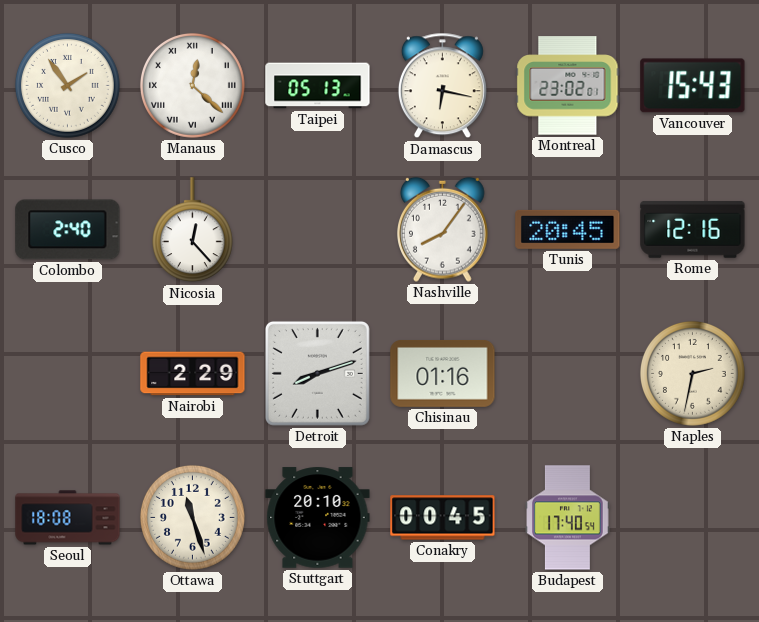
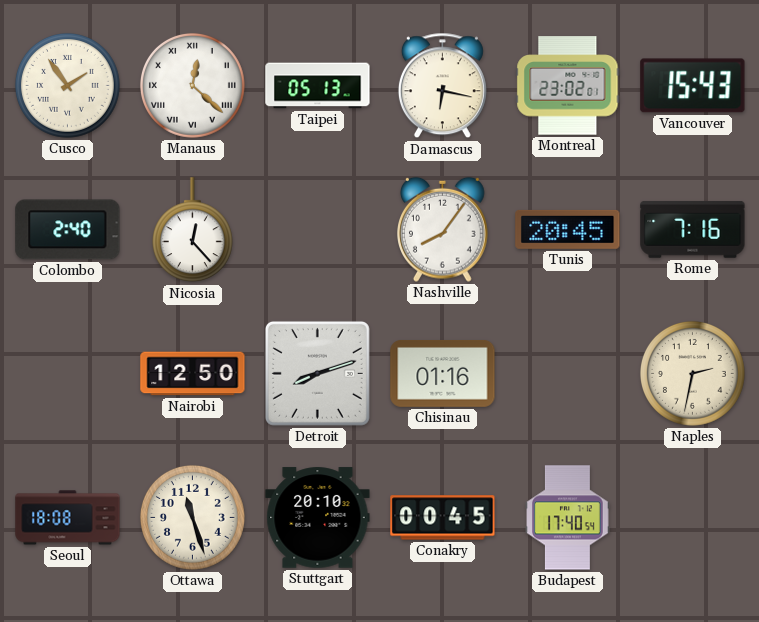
Rome: 12:16 -> 7:16 (693, 229)
Nairobi: 2:29 -> 12:50 (193, 374)
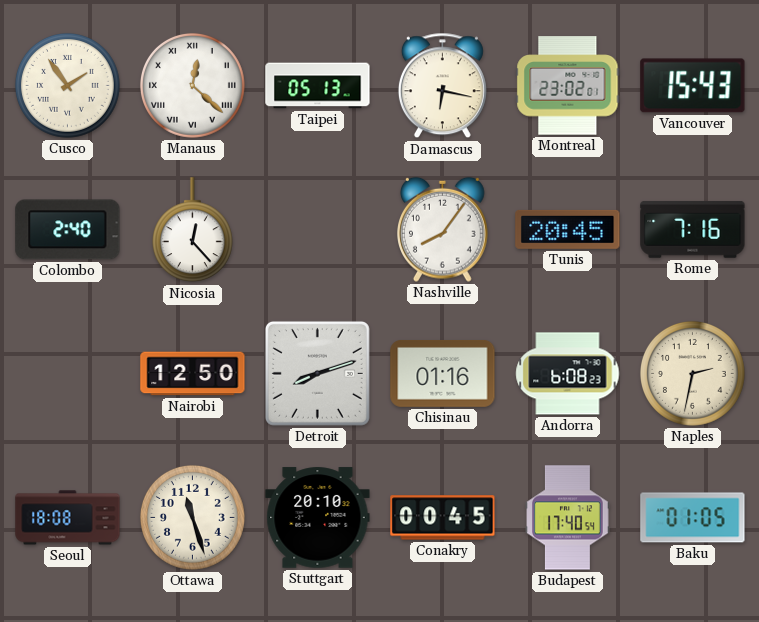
Andorra: none -> 6:08 (568, 374)
Baku: none -> 01:05 (693, 518)
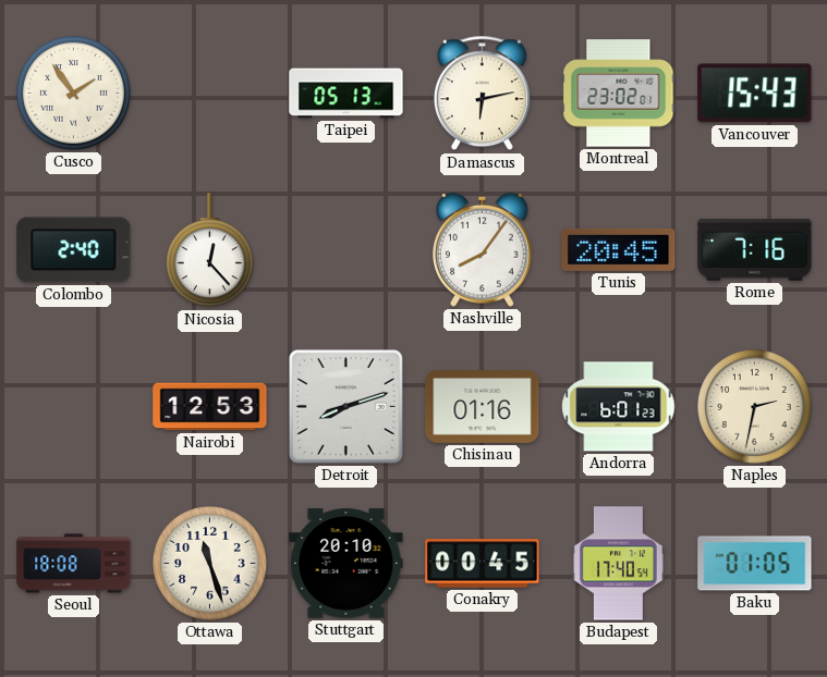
Manaus: 12:22 -> none (192, 85)
Damascus: 6:17 -> 6:13 (482, 94)
Nairobi: 12:50 -> 12:53 (210, 407)
Andorra: 6:08 -> 6:01 (619, 407)
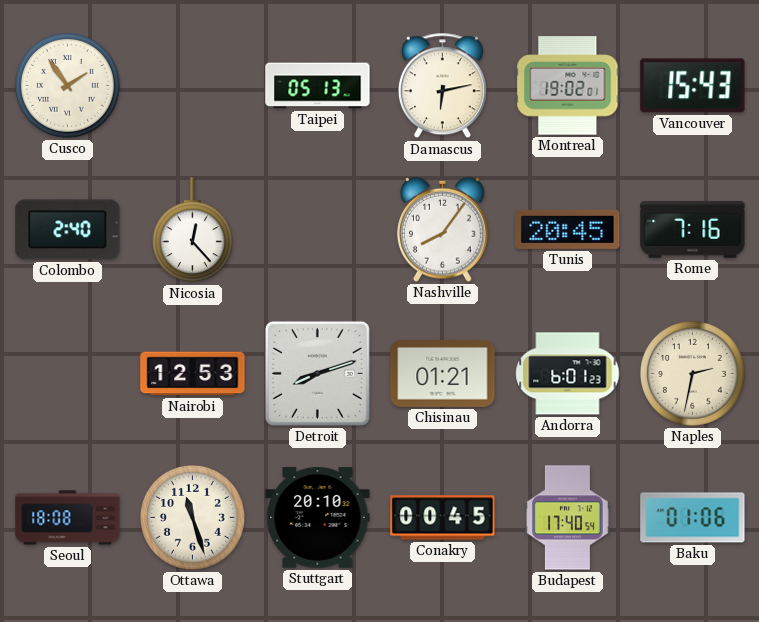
Montreal: 23:02 -> 19:02 (568, 86)
Chisinau: 01:16 -> 01:21 (443, 373)
Baku: 01:05 -> 01:06 (693, 518)
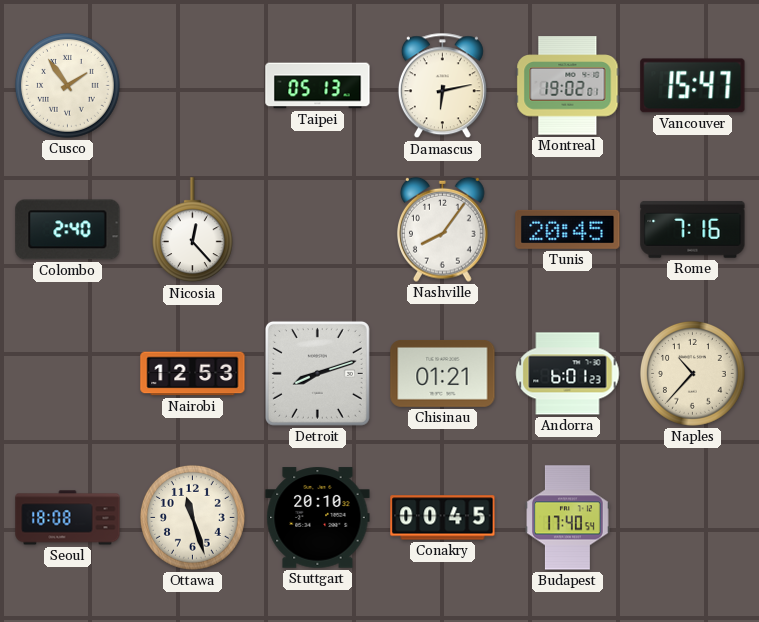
Vancouver: 15:43 -> 15:47 (693, 86)
Naples: 2:32 -> 10:37 (692, 373)
Baku: 01:06 -> none (693, 518)
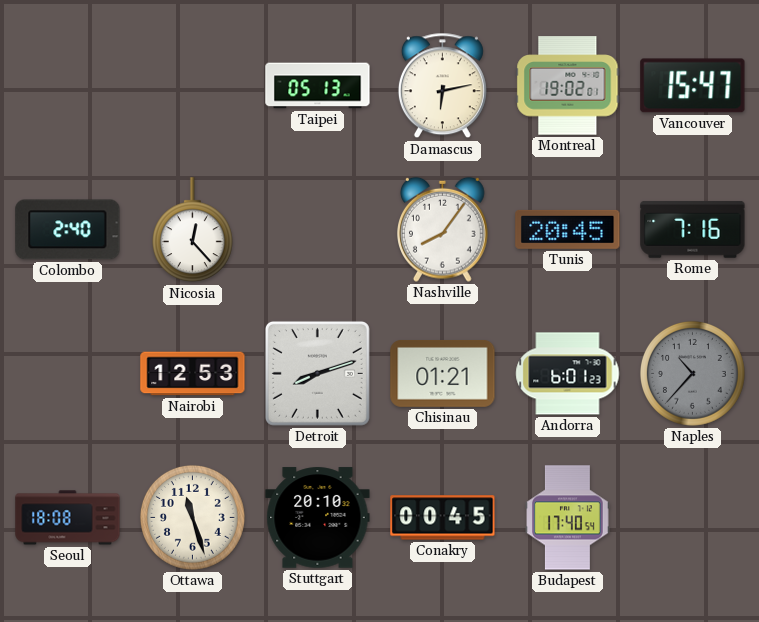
Cusco: 1:54 -> none (67, 85)
Naples dial: cream -> grey (692, 373)
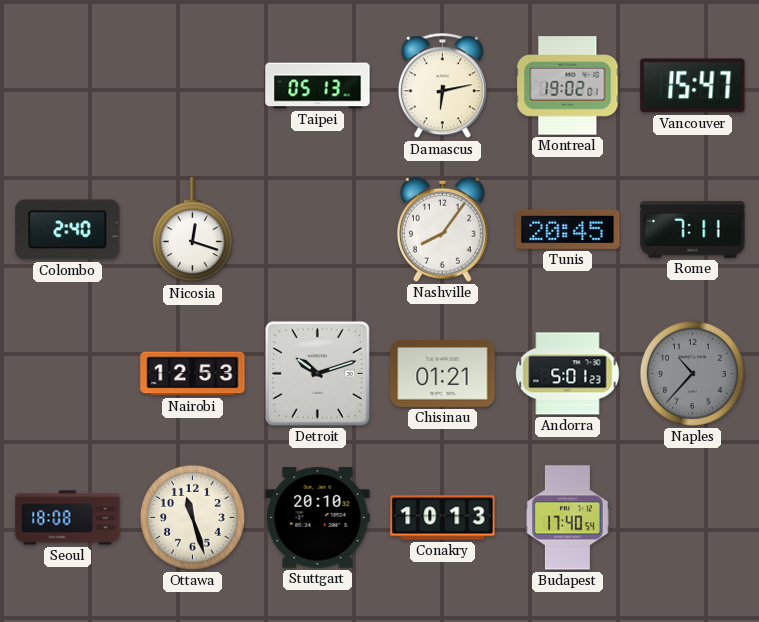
Nicosia: 12:23 -> 12:18 (192, 230)
Rome: 7:16 -> 7:11 (693, 229)
Detroit: 8:12 -> 10:12 (317, 373)
Andorra: 6:01 -> 5:01 (568, 374)
Conakry: 00:45 -> 10:13 (443, 518)
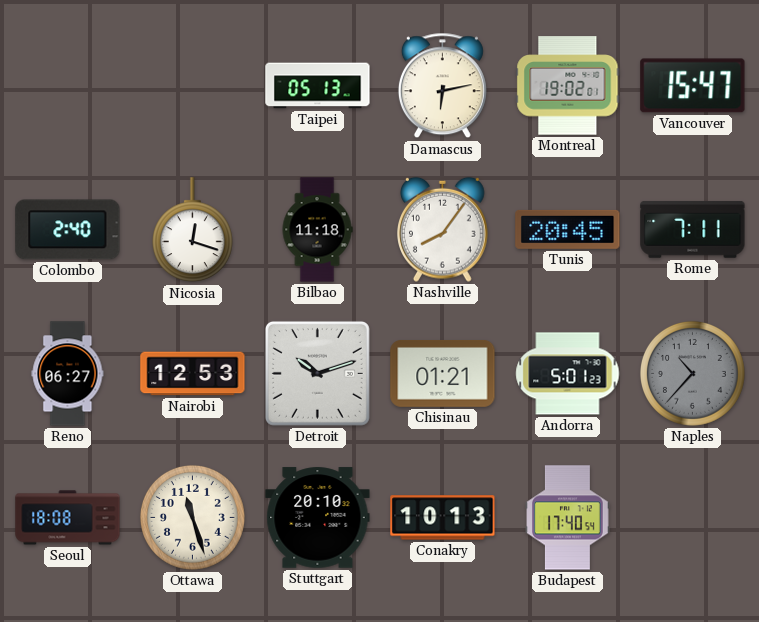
Bilbao: none -> 11:18 (317, 230)
Reno: none -> 06:27 (68, 374)
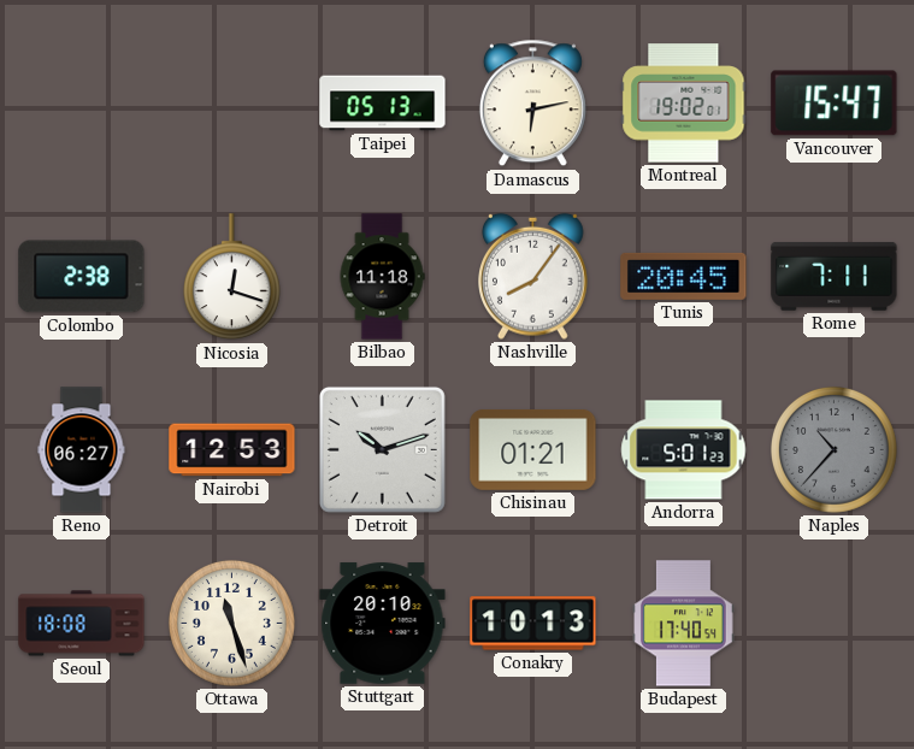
Colombo: 2:40 -> 2:38 (82, 277)
